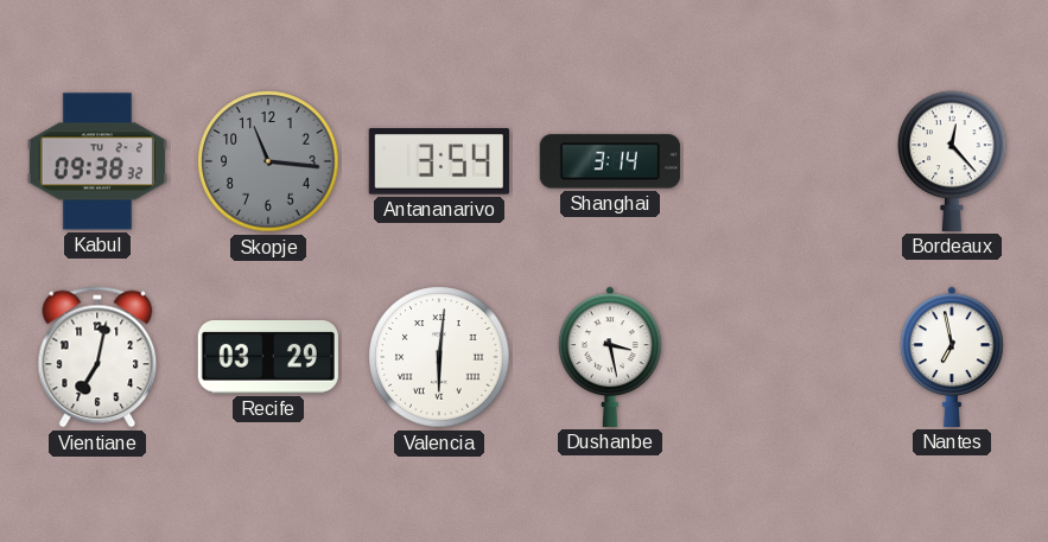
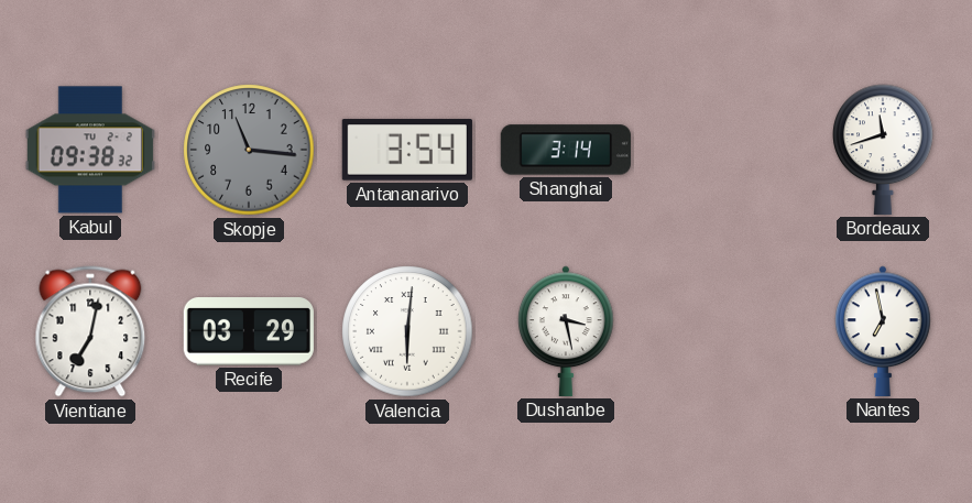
Bordeaux: 12:23 -> 11:42 (883, 150)
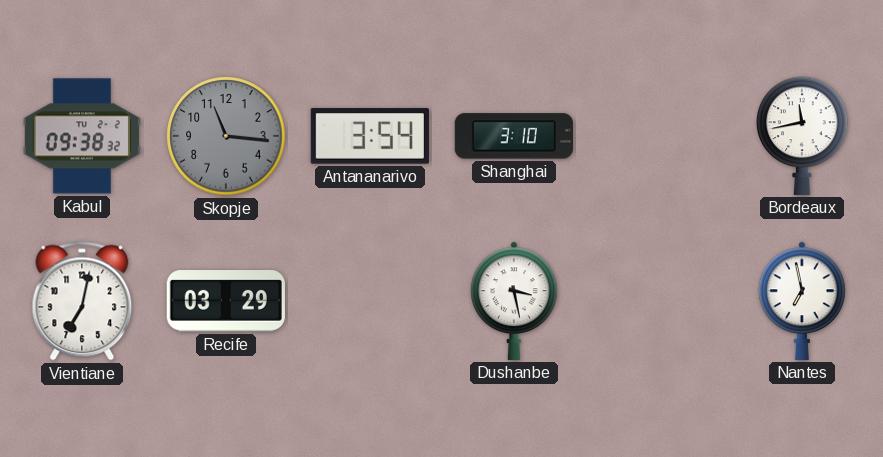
Shanghai: 3:14 -> 3:10 (514, 136)
Bordeaux: 11:42 -> 11:43 (802, 136)
Valencia: 6:01 -> none (407, 331)
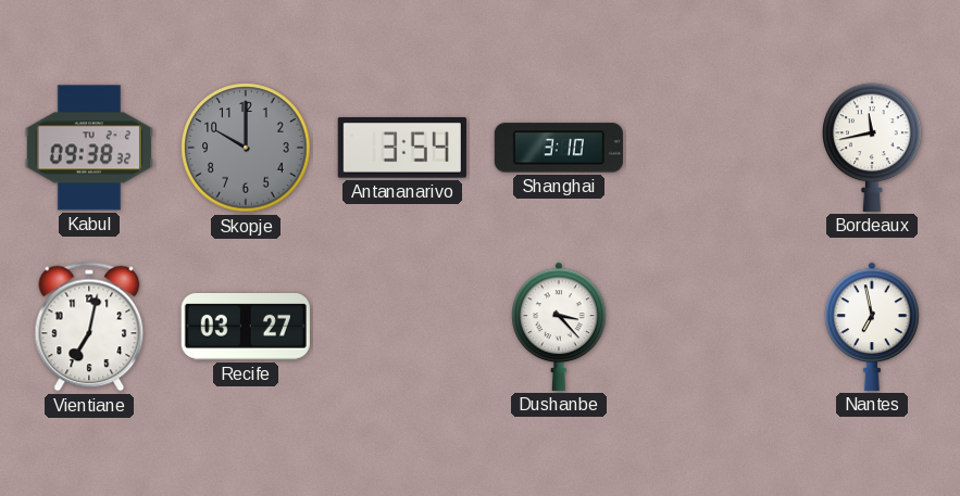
Skopje: 11:16 -> 10:00 (246, 148)
Recife: 03:29 -> 03:27 (246, 328)
Dushanbe: 3:28 -> 3:23 (559, 327)
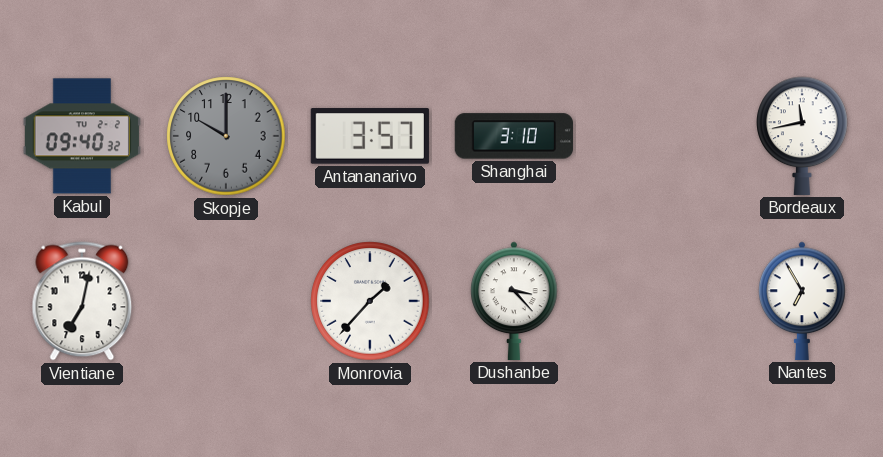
Kabul: 09:38 -> 09:40 (82, 136)
Antananarivo: 3:54 -> 3:57 (370, 136)
Recife: 03:27 -> none (246, 328)
Monrovia: none -> 1:37 (370, 301)
Nantes: 6:58 -> 6:55 (802, 301)
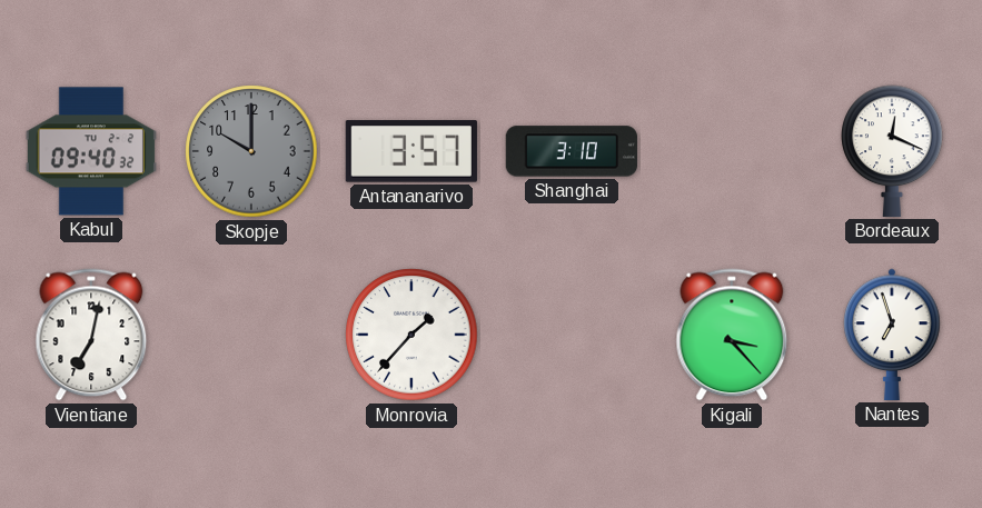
Bordeaux: 11:43 -> 12:19 (892, 151)
Dushanbe: 3:23 -> none (514, 301)
Kigali: none -> 3:23 (732, 335)
Nantes: 6:55 -> 6:57 (892, 335)
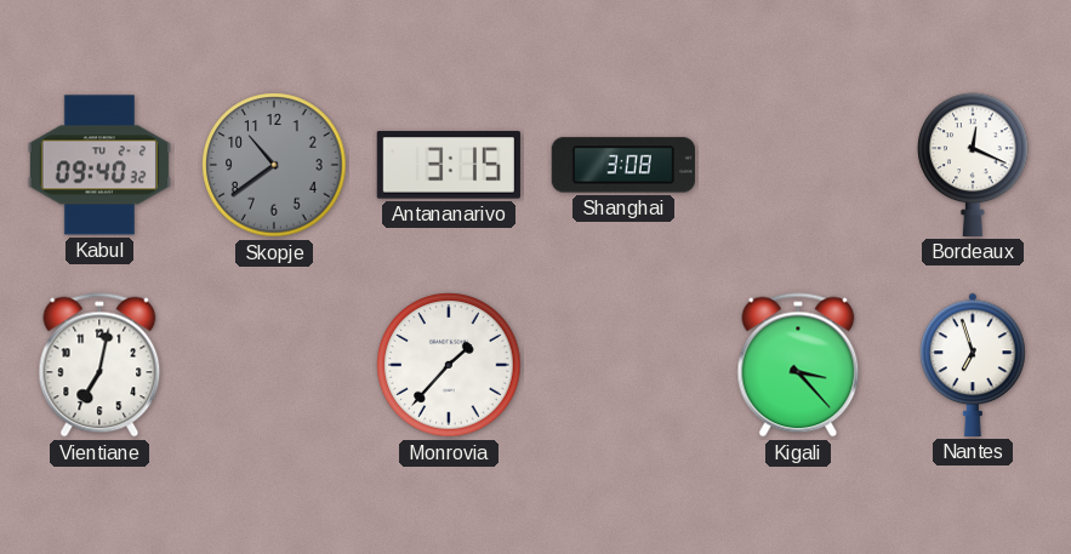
Skopje: 10:00 -> 10:39 (274, 165)
Antananarivo: 3:57 -> 3:15 (449, 165)
Shanghai: 3:10 -> 3:08 (623, 165)
